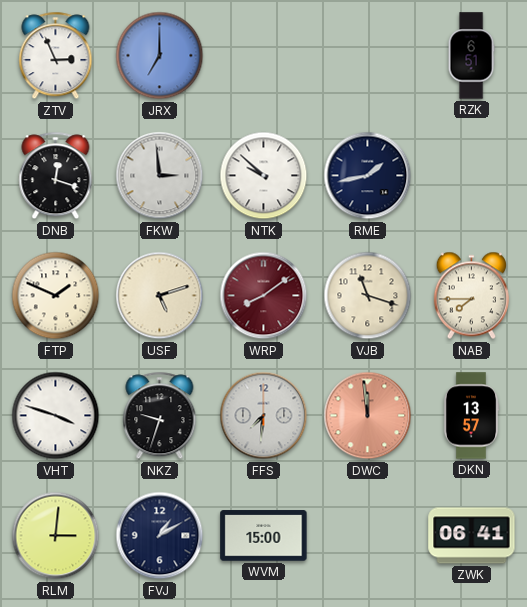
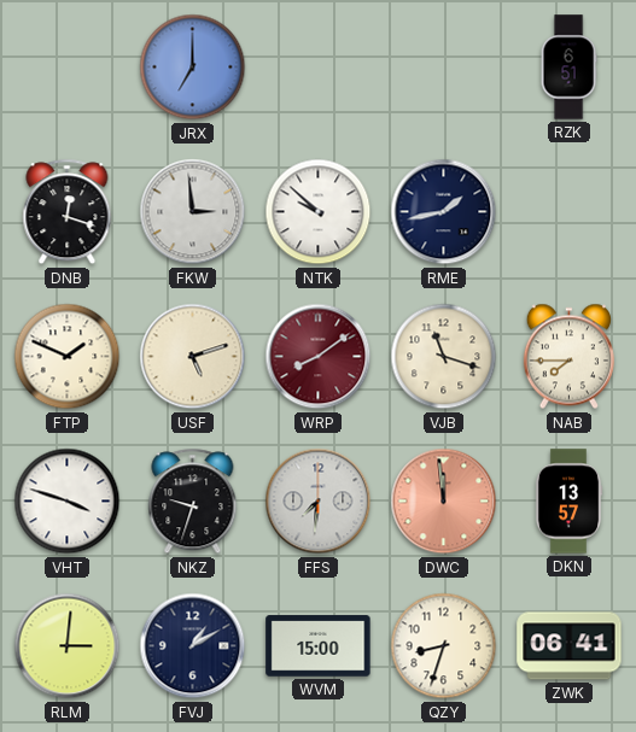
ZTV: 2:56 -> none (56, 56)
QZY: none -> 8:33 (444, 646)
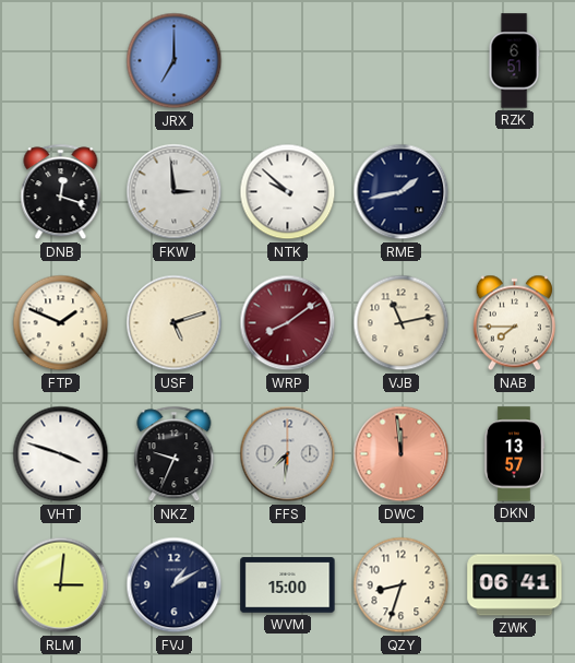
VJB: 11:18 -> 11:13 (402, 323)
NKZ: 9:33 -> 9:34 (175, 454)
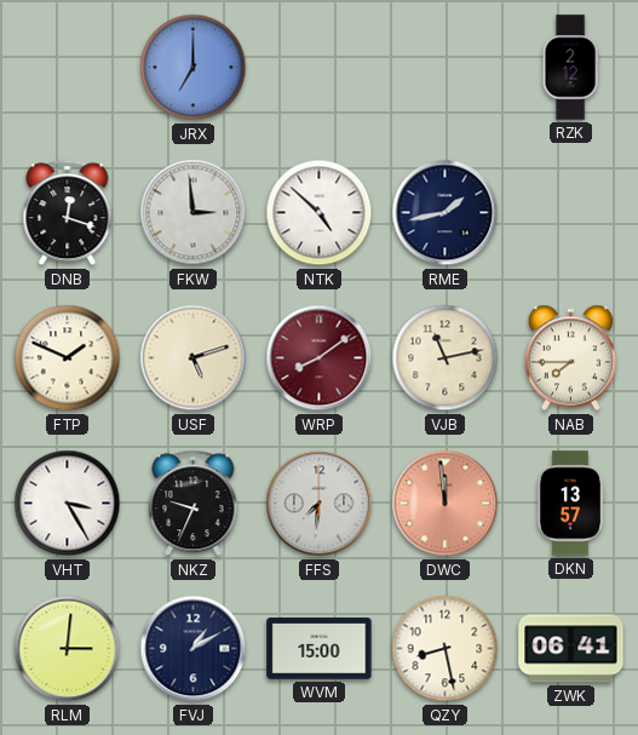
RZK: 6:51 -> 2:12 (570, 68)
NTK: 9:52 -> 4:52 (320, 213)
VHT: 3:48 -> 3:25 (68, 504)
QZY: 8:33 -> 8:28 (446, 649)
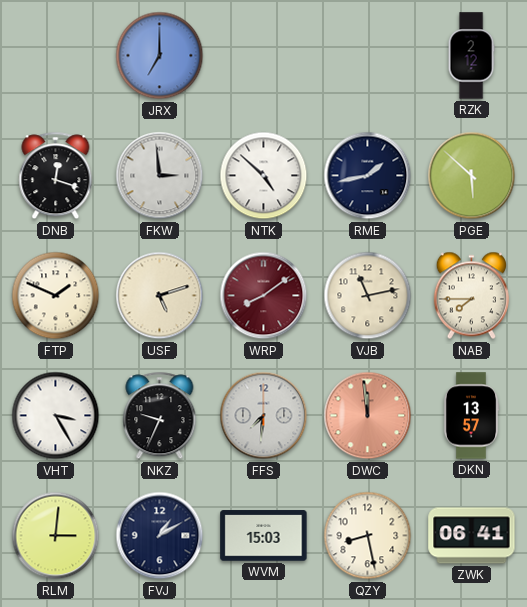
PGE: none -> 5:52 (472, 176)
WVM: 15:00 -> 15:03 (264, 536)
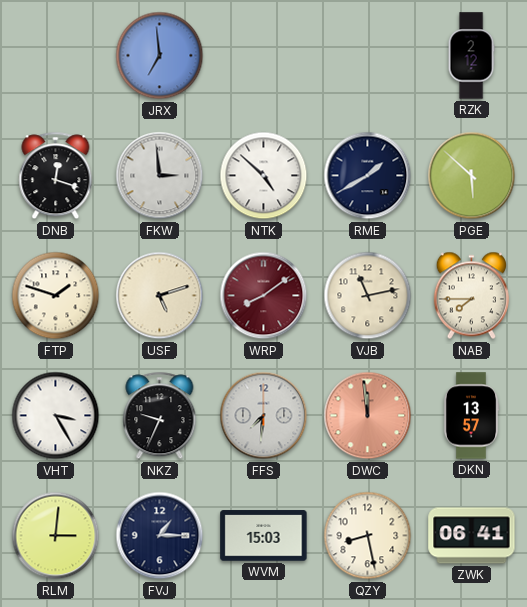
JRX: 7:00 -> 6:59 (160, 56)
RME: 1:43 -> 1:40 (368, 176)
FTP: 1:49 -> 1:48 (56, 296)
FVJ: 1:10 -> 1:15 (160, 536)
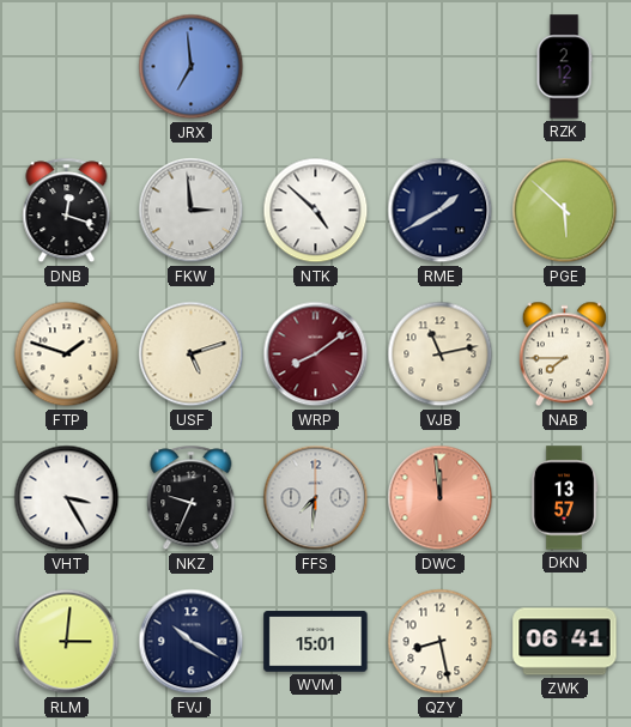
FVJ: 1:15 -> 10:20 (192, 642)
WVM: 15:03 -> 15:01 (316, 642)
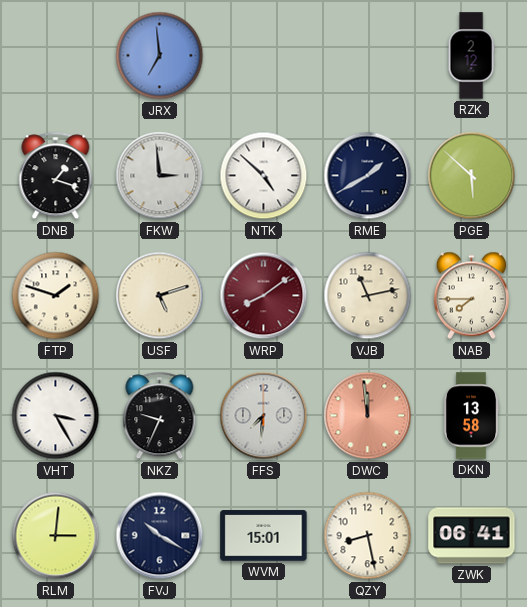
DNB: 12:18 -> 1:18 (56, 176)
DKN: 13:57 -> 13:58 (471, 416)
